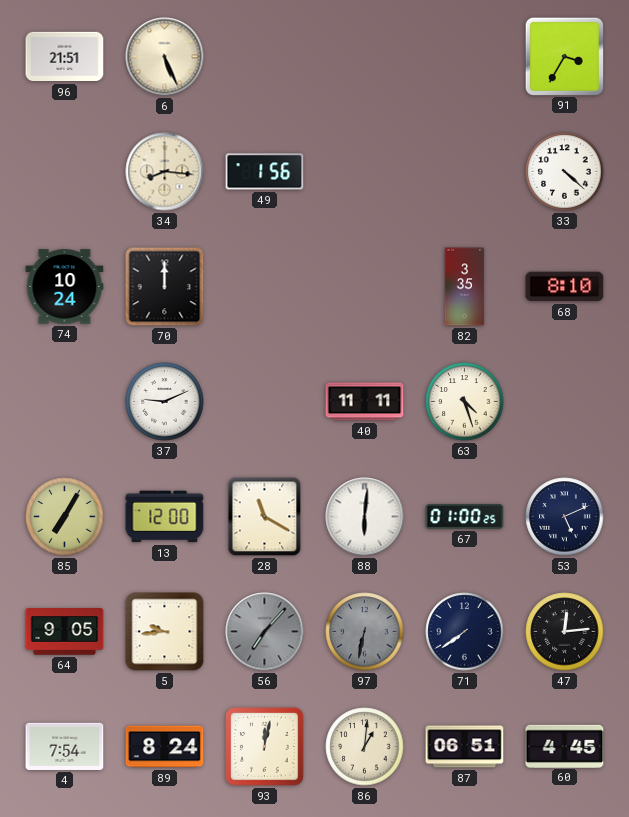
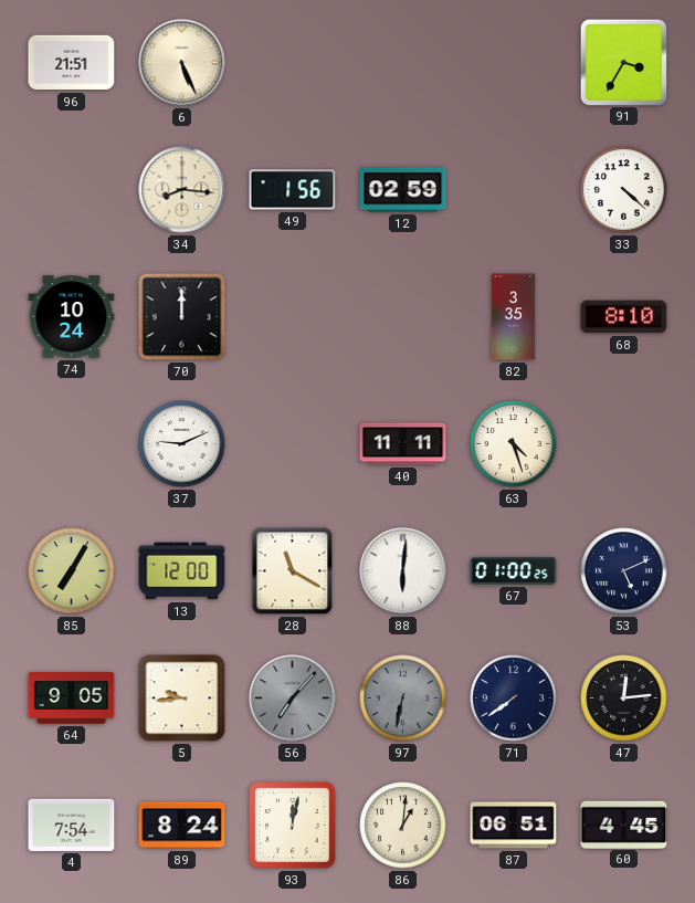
12: none -> 02:59 (403, 190)
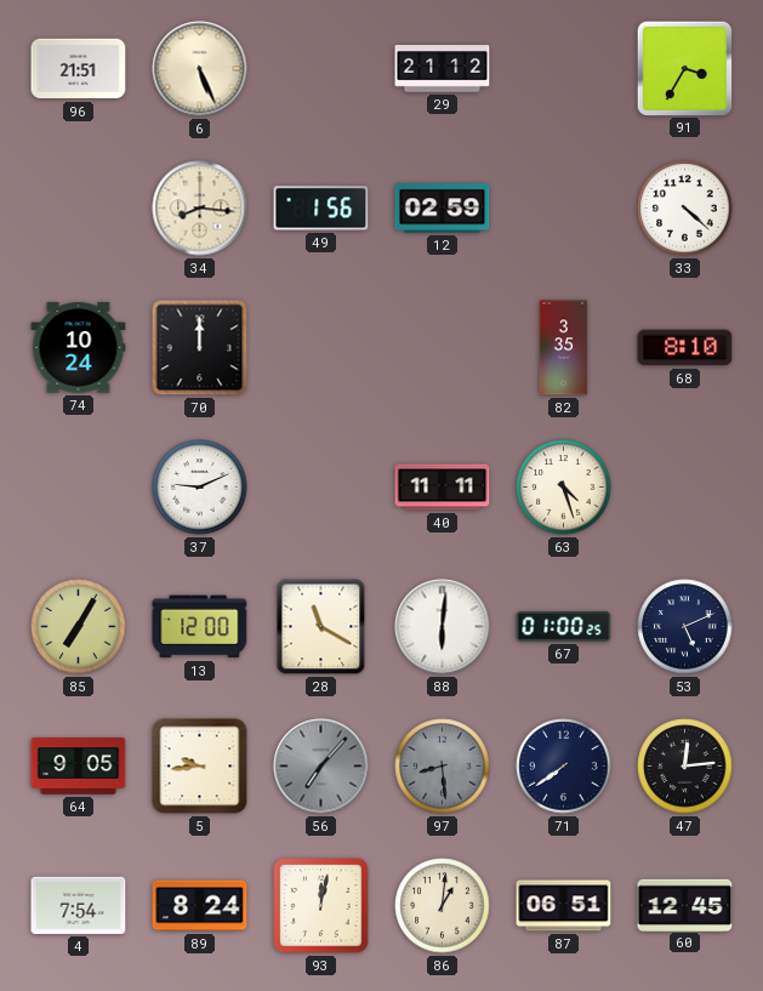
29: none -> 21:12 (443, 69)
97: 6:32 -> 8:29 (443, 767)
60: 4:45 -> 12:45 (685, 905)
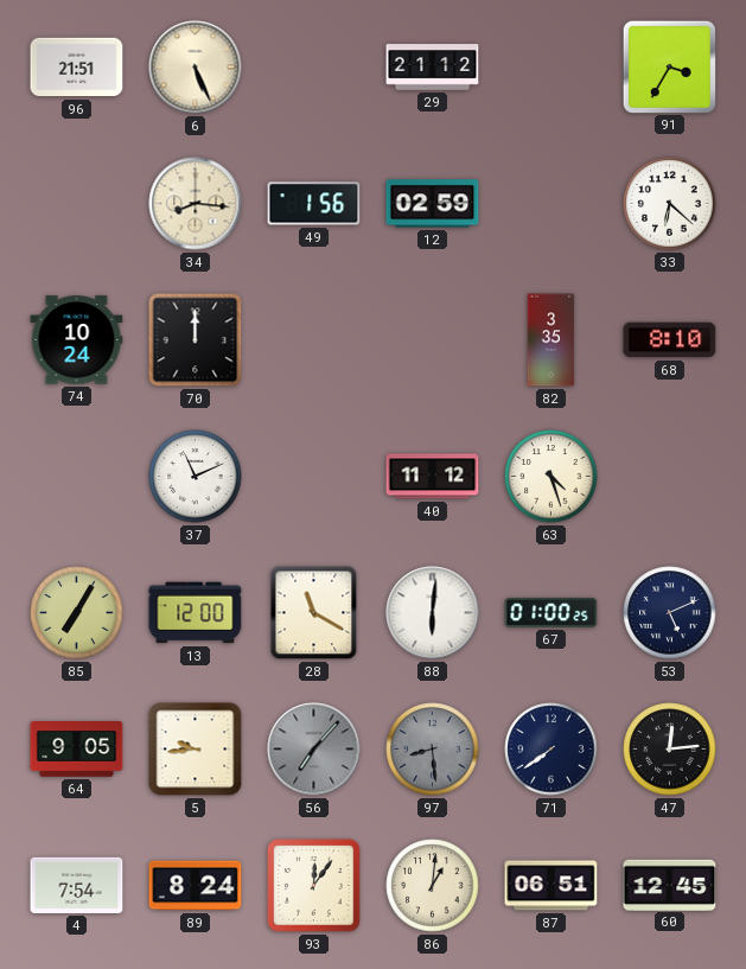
33: 4:22 -> 6:22 (670, 204)
37: 9:11 -> 11:11 (196, 477)
40: 11:11 -> 11:12 (433, 477)
93: 12:02 -> 12:06 (314, 886)
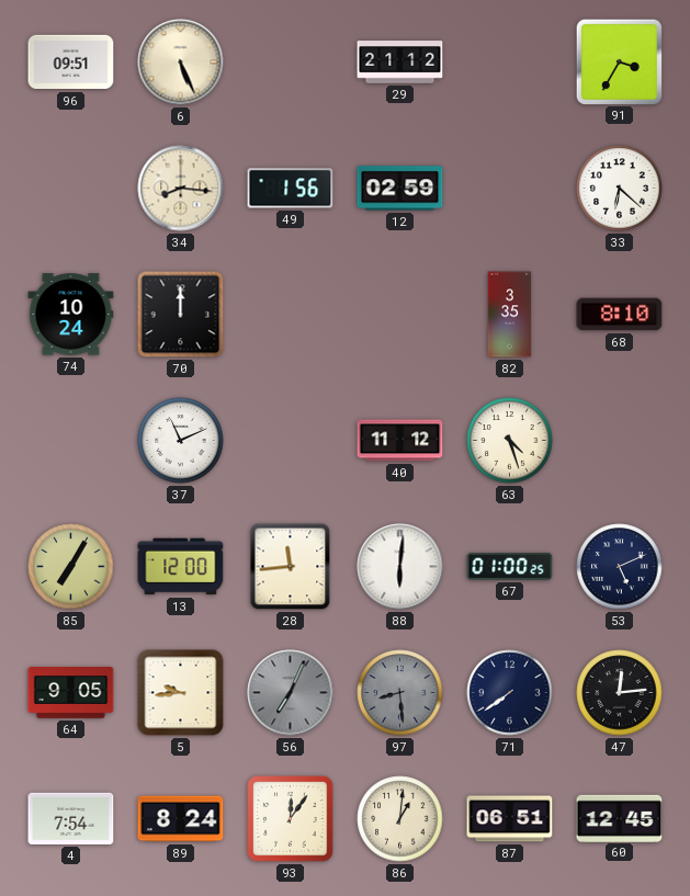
96: 21:51 -> 09:51 (71, 63)
28: 11:20 -> 11:44 (291, 567)
56: 7:07 -> 7:04 (291, 693)
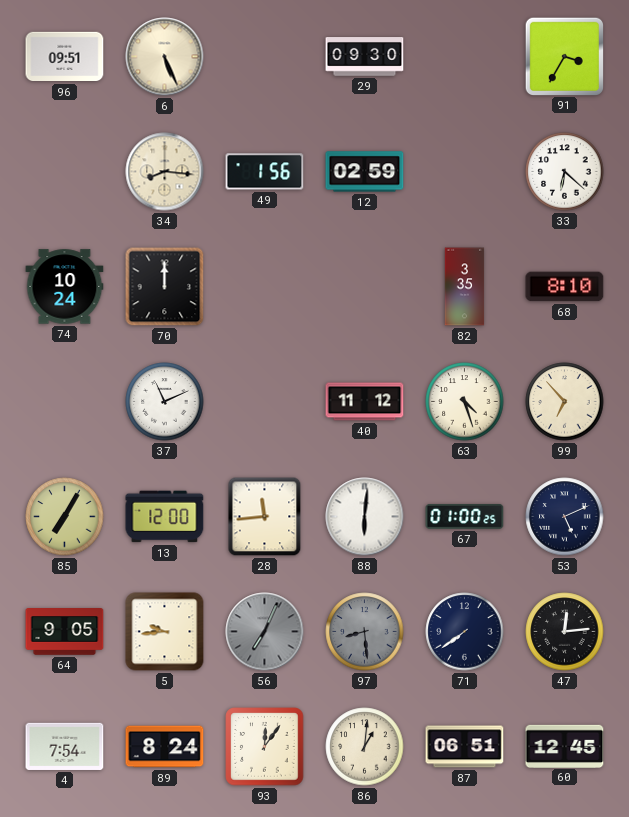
29: 21:12 -> 09:30 (365, 57)
99: none -> 6:53 (565, 402)
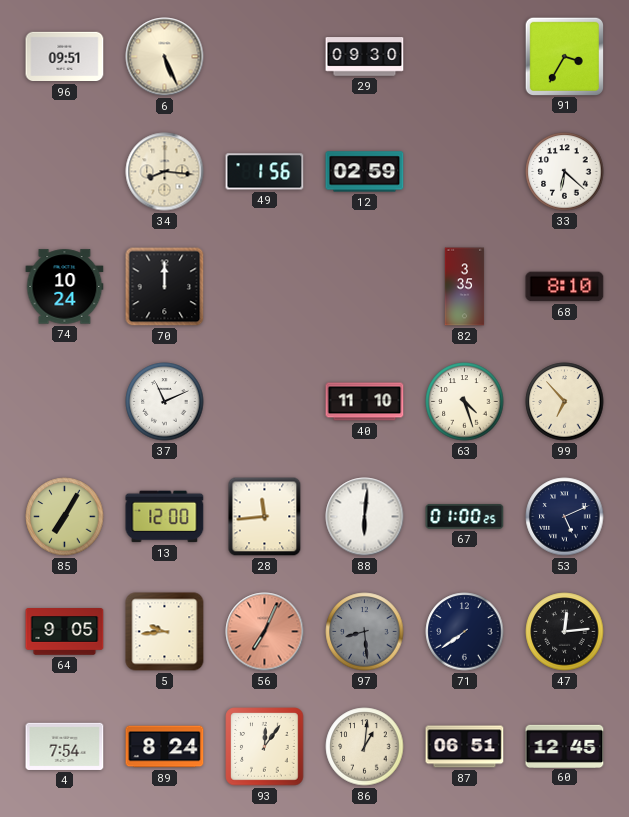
40: 11:12 -> 11:10 (365, 402)
56 dial: grey -> salmon (265, 632)
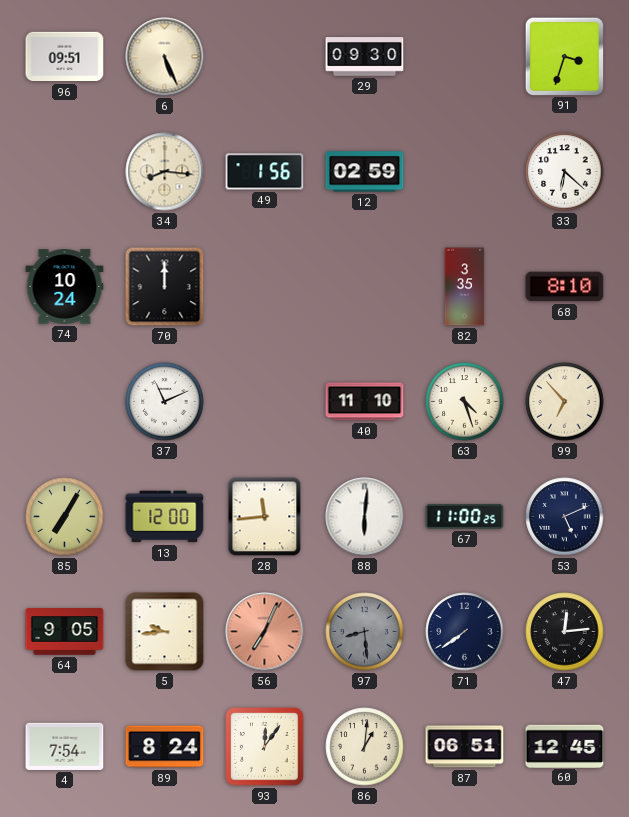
91: 3:35 -> 3:33 (564, 56)
67: 01:00 -> 11:00 (465, 516)
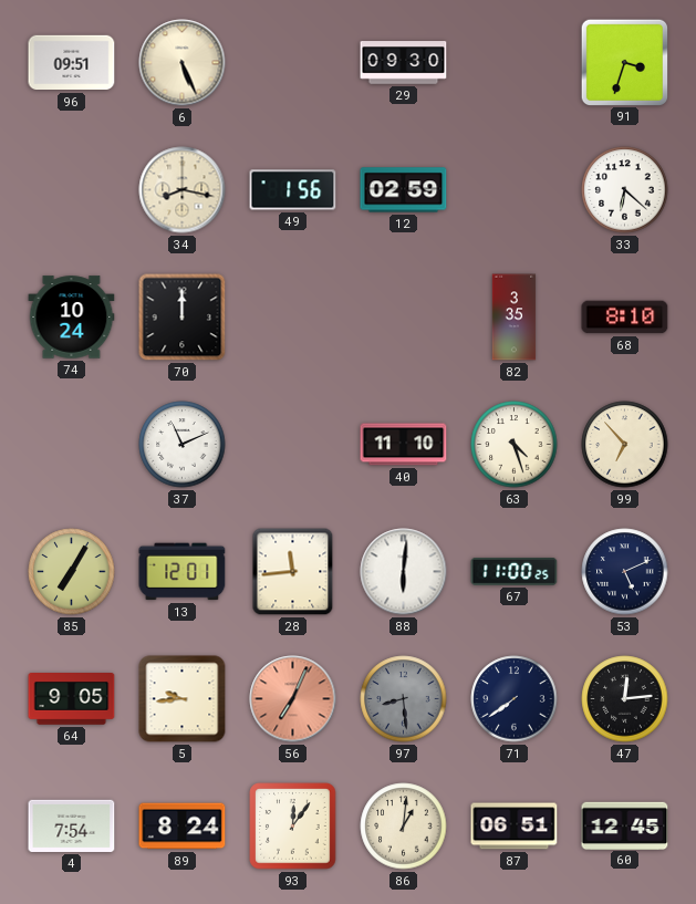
34: 8:16 -> 8:17 (183, 190)
13: 12:00 -> 12:01 (183, 572)
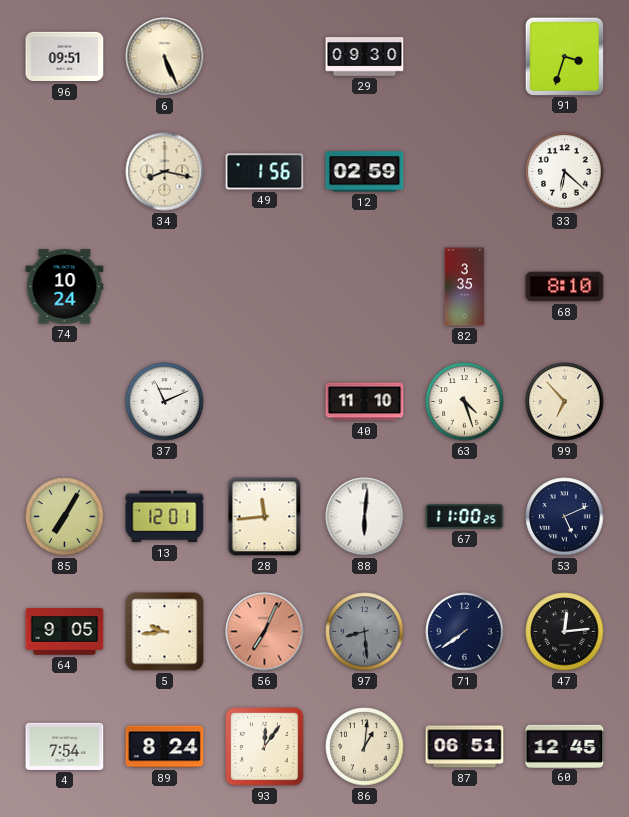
70: 12:00 -> none (183, 318)
